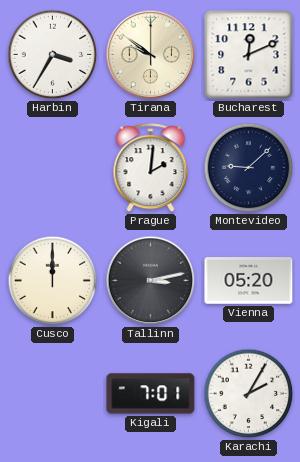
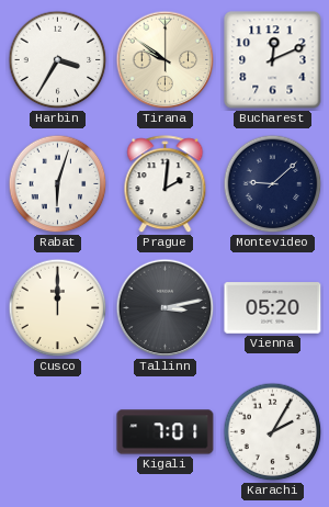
Rabat: none -> 6:03 (58, 184)
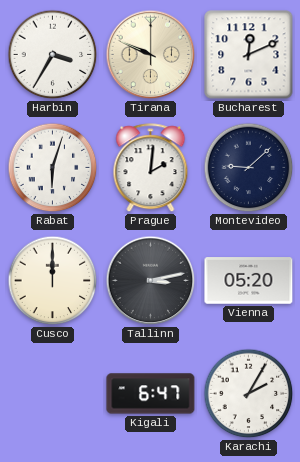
Tirana: 9:51 -> 9:49 (151, 55)
Kigali: 7:01 -> 6:47 (151, 394)
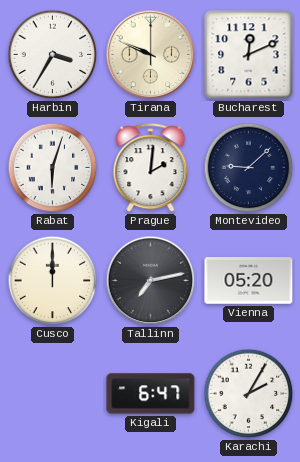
Tallinn: 3:13 -> 7:13 (151, 281)
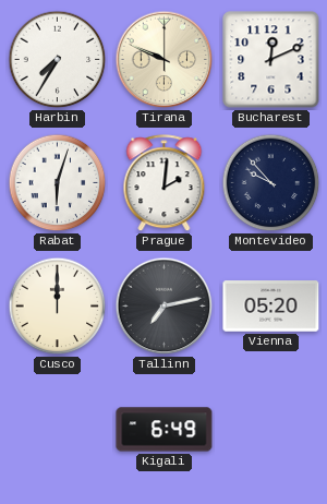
Harbin: 3:35 -> 7:35 (58, 60)
Montevideo: 9:08 -> 9:53 (271, 183)
Kigali: 6:47 -> 6:49 (165, 430)
Karachi: 2:05 -> none (249, 394)
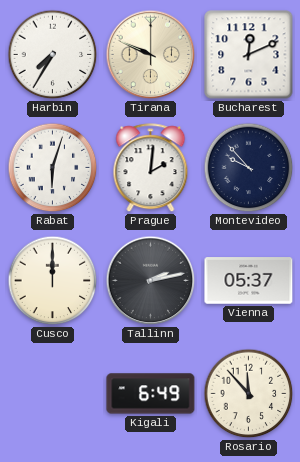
Tallinn: 7:13 -> 2:13 (151, 281)
Vienna: 05:20 -> 05:37 (249, 281)
Rosario: none -> 11:53 (249, 394)
